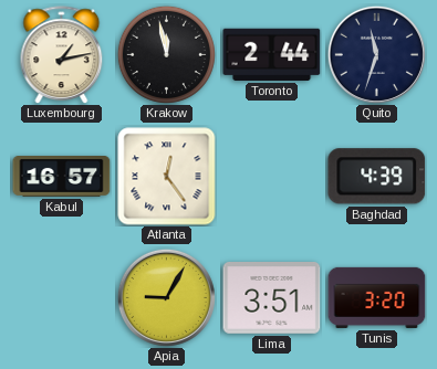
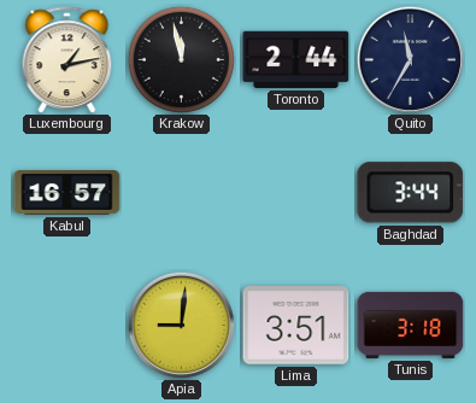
Quito: 11:33 -> 11:35 (410, 59)
Atlanta: 12:24 -> none (167, 177)
Baghdad: 4:39 -> 3:44 (411, 193)
Apia: 9:05 -> 9:01 (181, 325)
Tunis: 3:20 -> 3:18 (411, 325)
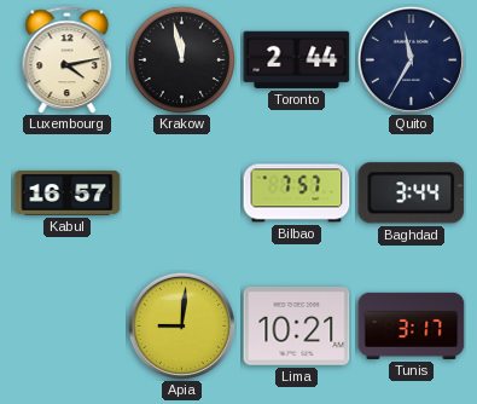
Luxembourg: 1:13 -> 4:13 (68, 60)
Bilbao: none -> 7:57 (297, 194)
Lima: 3:51 -> 10:21 (297, 327)
Tunis: 3:18 -> 3:17 (412, 325)
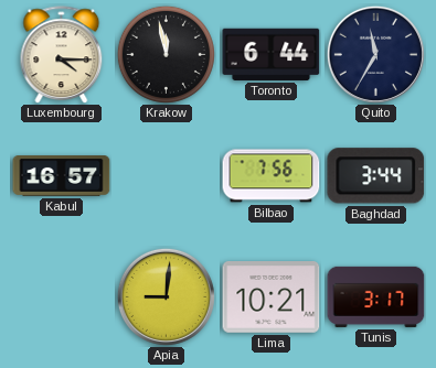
Luxembourg: 4:13 -> 4:15 (62, 55)
Toronto: 2:44 -> 6:44 (272, 54)
Bilbao: 7:57 -> 7:56 (272, 176)
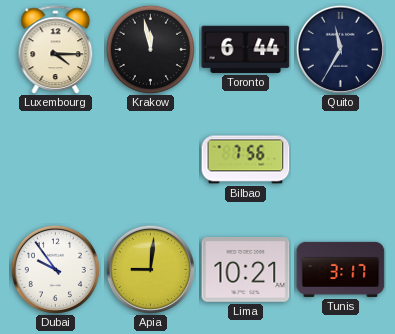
Kabul: 16:57 -> none (62, 176)
Baghdad: 3:44 -> none (376, 176)
Dubai: none -> 9:54 (55, 269)
